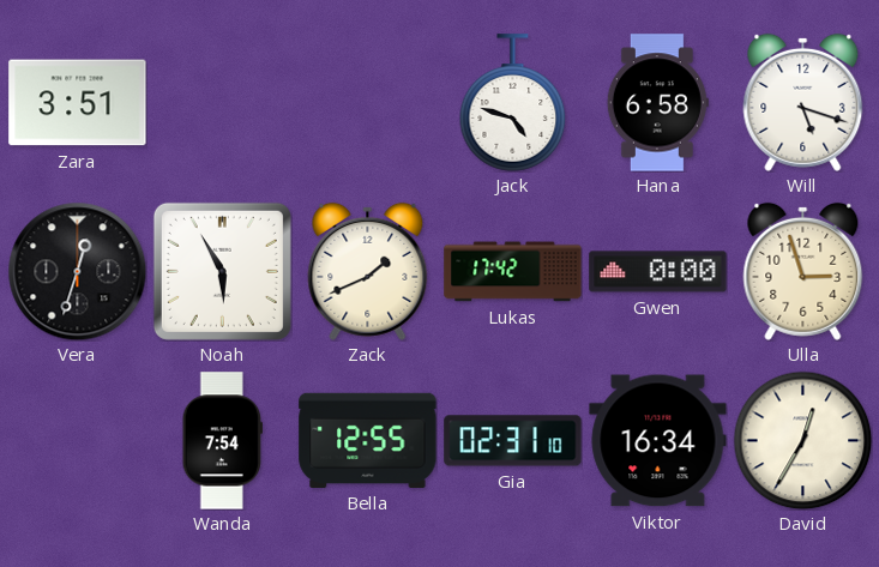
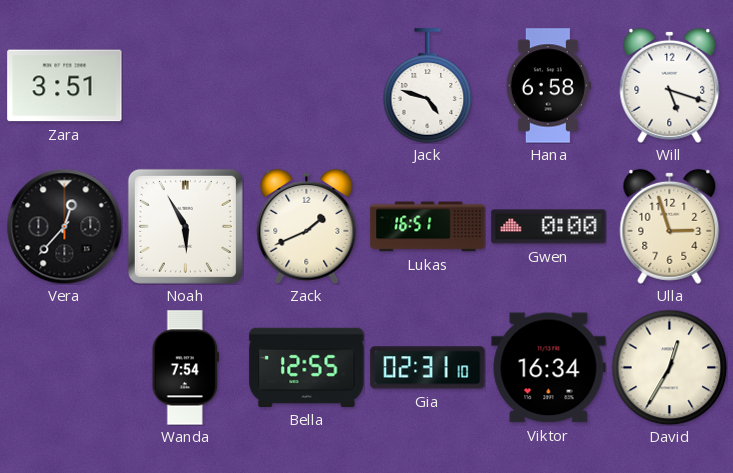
Vera: 12:33 -> 12:37 (64, 226)
Lukas: 17:42 -> 16:51 (428, 227)
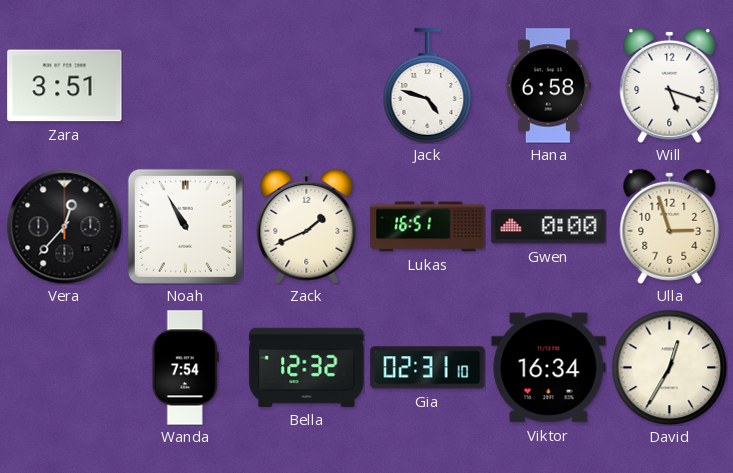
Noah: 5:55 -> 10:55 (185, 226)
Bella: 12:55 -> 12:32 (307, 367)
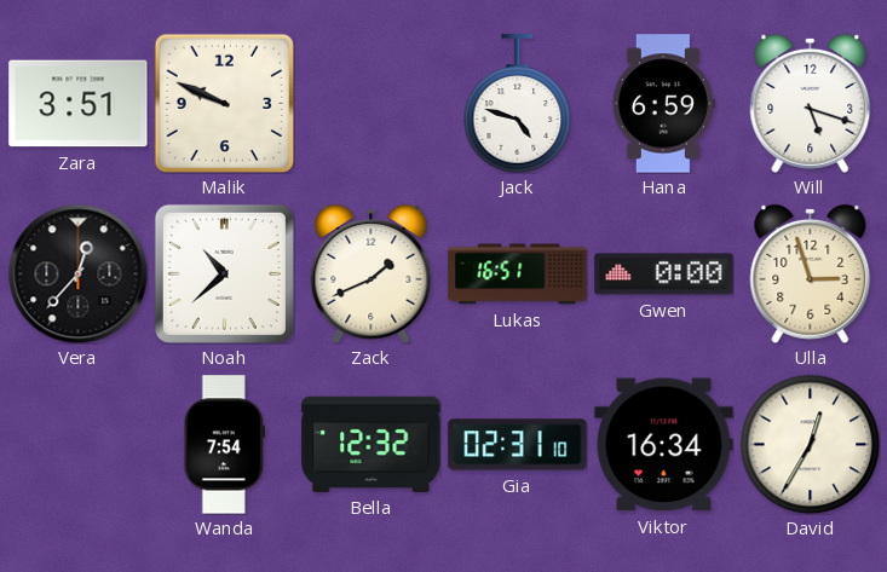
Malik: none -> 9:49 (224, 103)
Hana: 6:58 -> 6:59 (663, 104)
Noah: 10:55 -> 10:38 (224, 273)
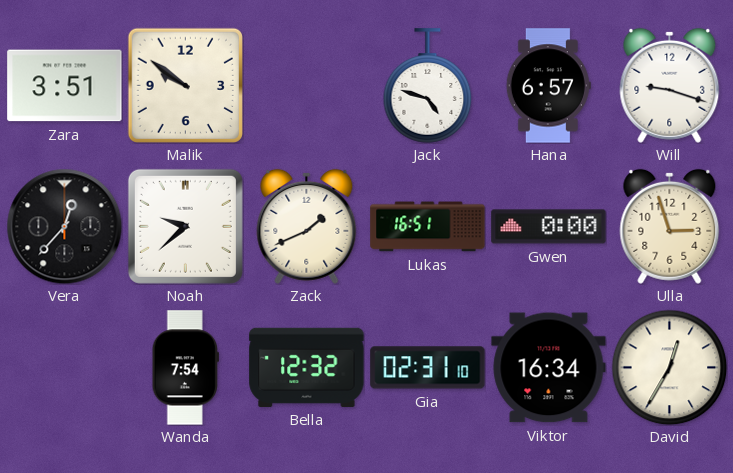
Malik: 9:49 -> 9:51 (185, 85)
Hana: 6:59 -> 6:57 (548, 86)
Will: 5:18 -> 9:18 (670, 85)
Noah: 10:38 -> 9:38 (185, 226)
